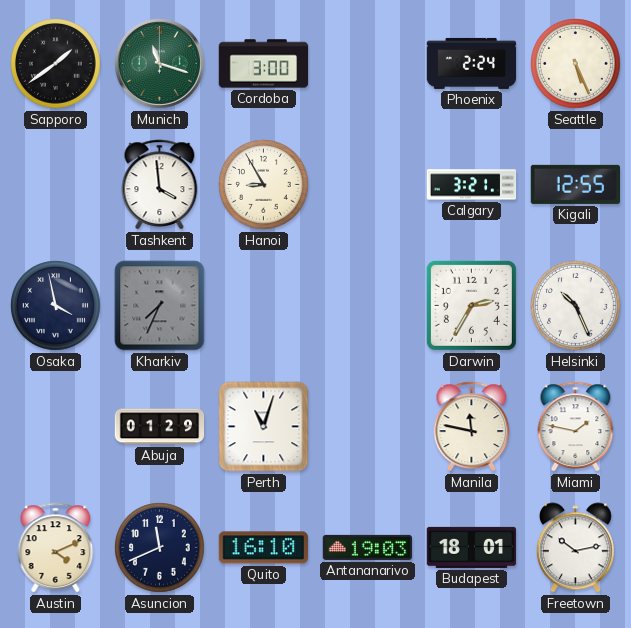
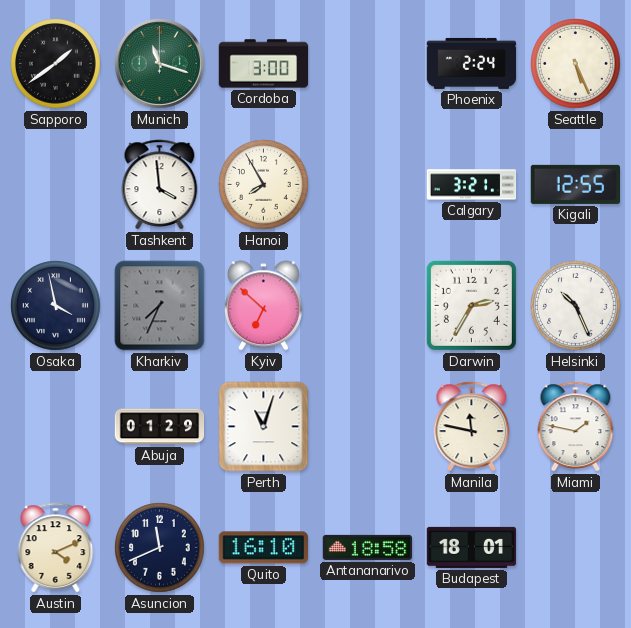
Hanoi: 8:55 -> 7:55 (264, 185)
Kyiv: none -> 6:52 (263, 306)
Antananarivo: 19:03 -> 18:58 (368, 547)
Freetown: 10:13 -> none (575, 548)
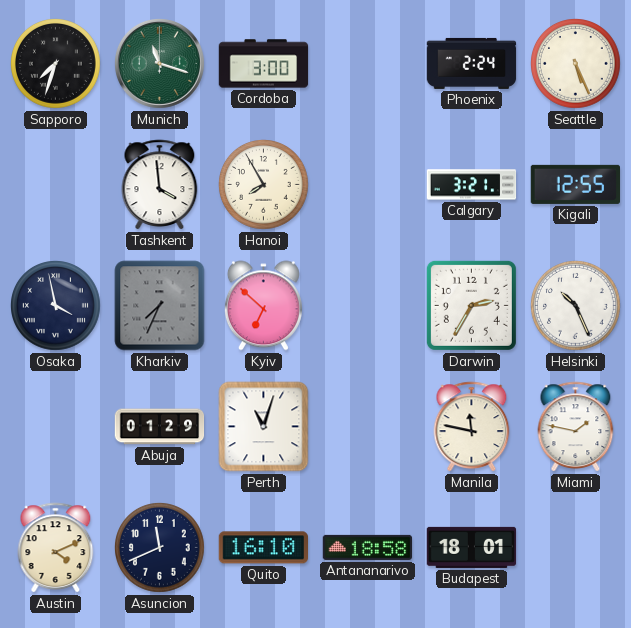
Sapporo: 1:39 -> 7:33 (56, 64)
